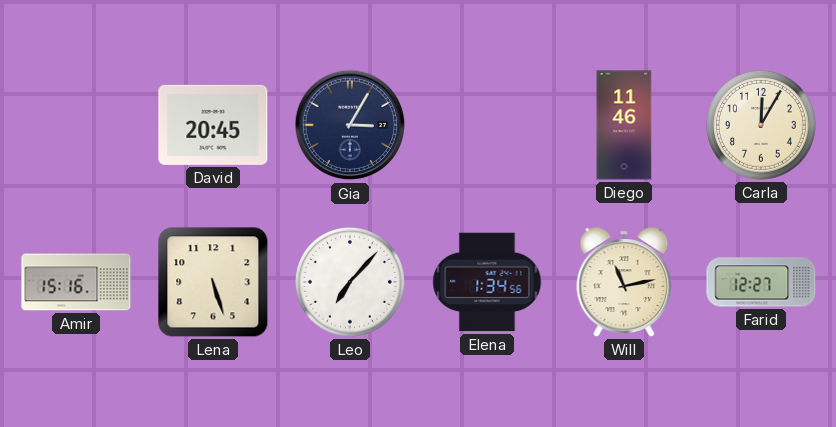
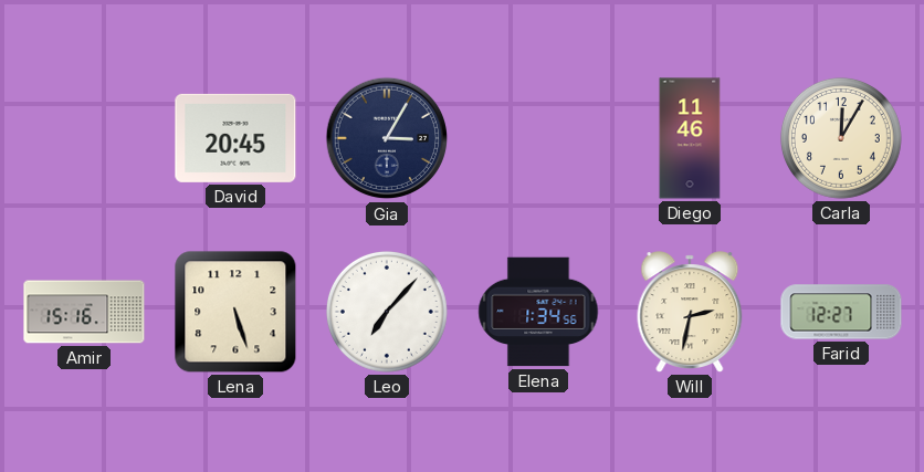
Will: 11:13 -> 2:32 (690, 312)
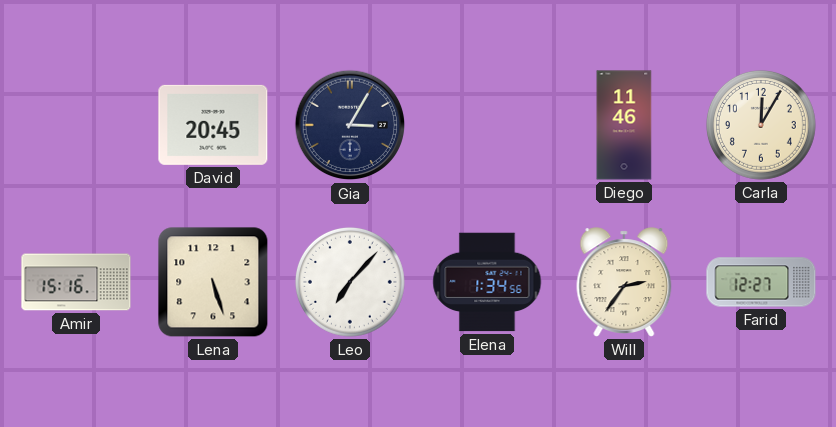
Will: 2:32 -> 2:36 (624, 282)
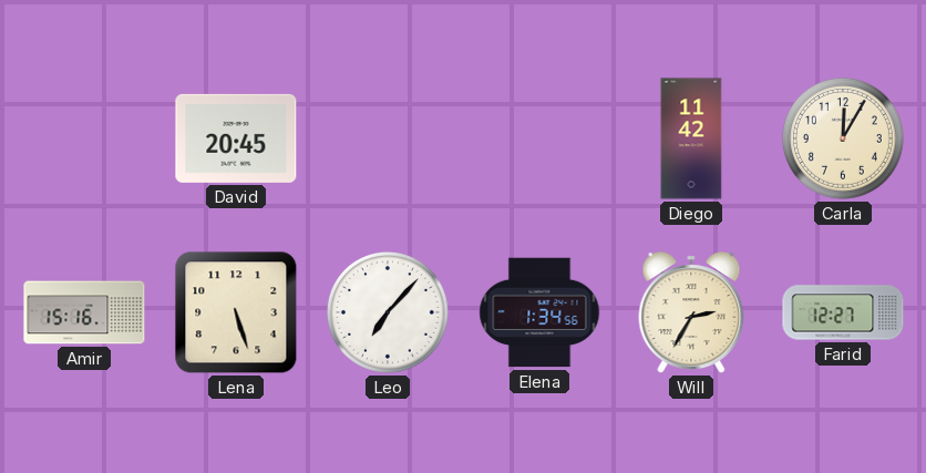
Gia: 3:05 -> none (350, 125)
Diego: 11:46 -> 11:42 (691, 138)
Will: 2:36 -> 2:35 (691, 312)
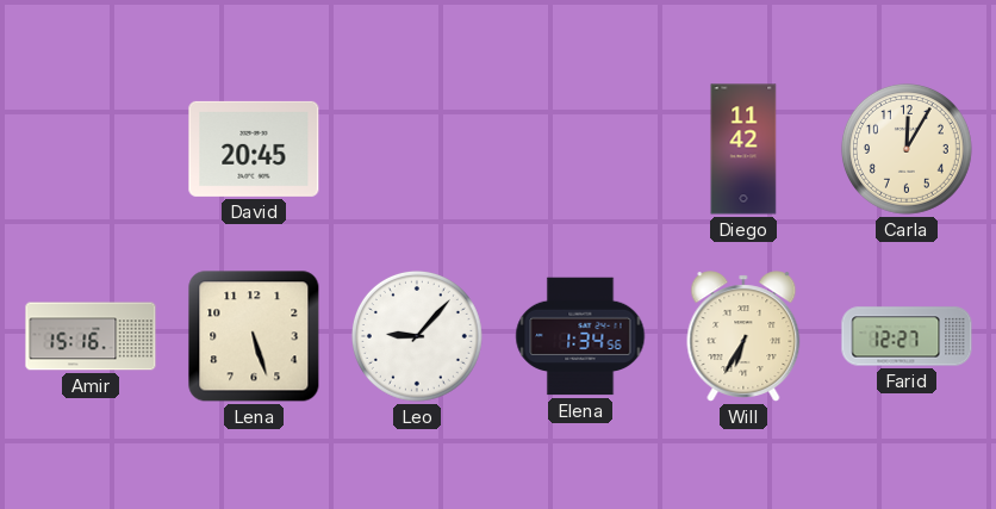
Leo: 7:07 -> 9:07 (417, 336)
Will: 2:35 -> 6:35 (743, 336)
